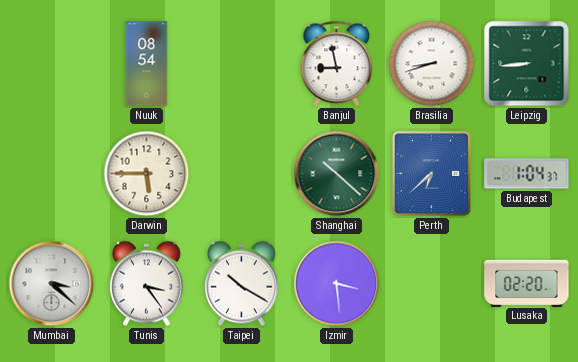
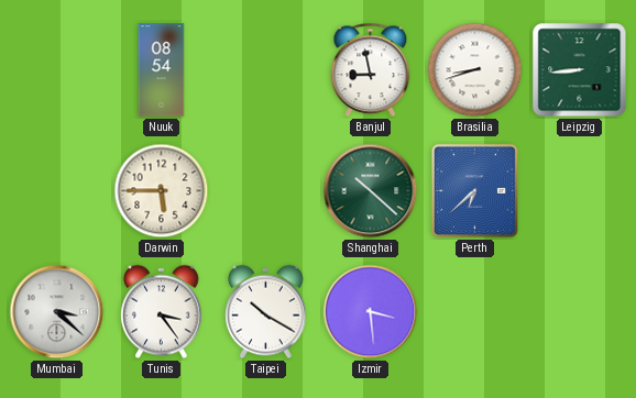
Budapest: 1:04 -> none (527, 174)
Lusaka: 02:20 -> none (527, 283)
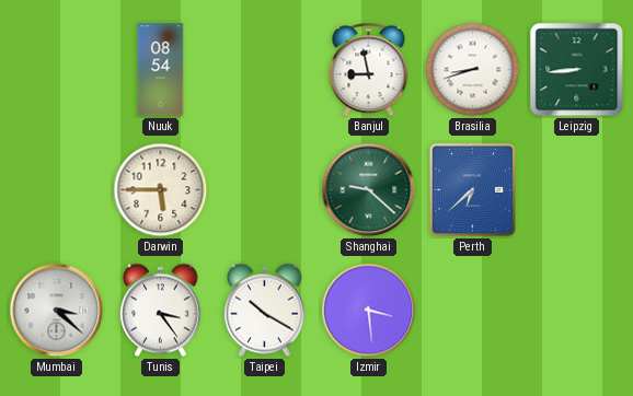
Shanghai: 10:22 -> 9:22 (369, 190)
